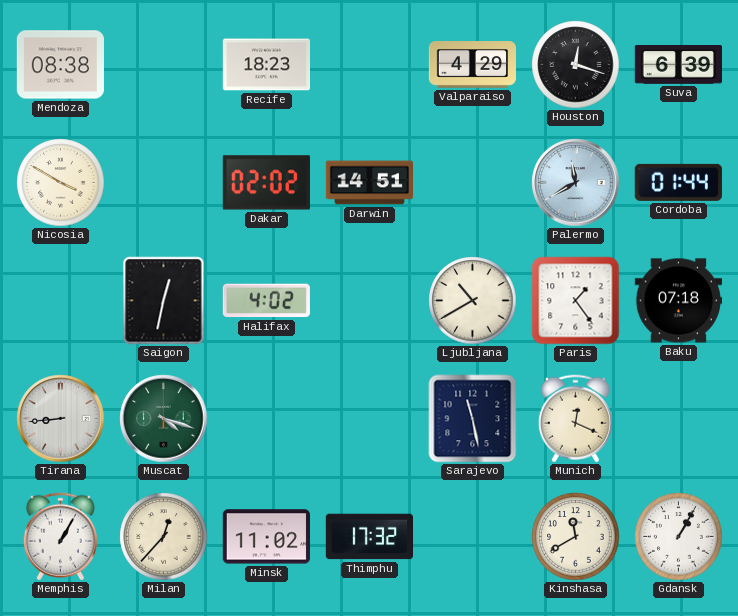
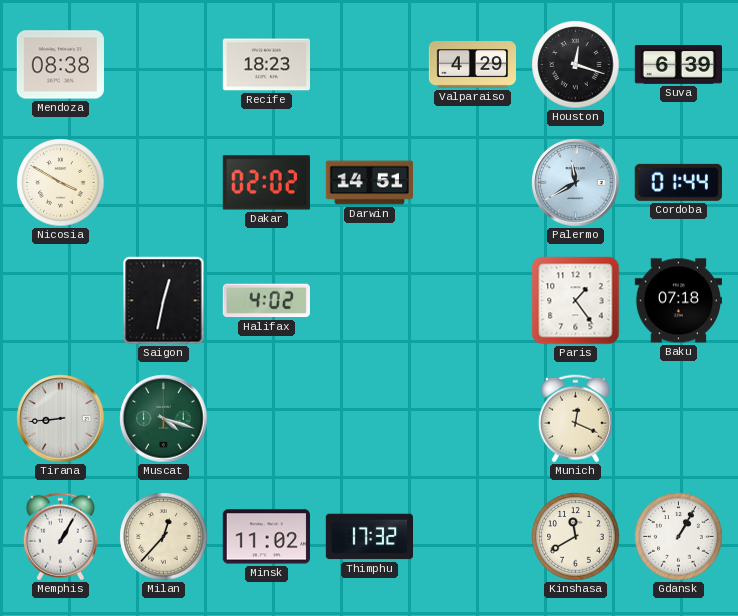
Ljubljana: 10:40 -> none (473, 301)
Sarajevo: 11:28 -> none (473, 419)
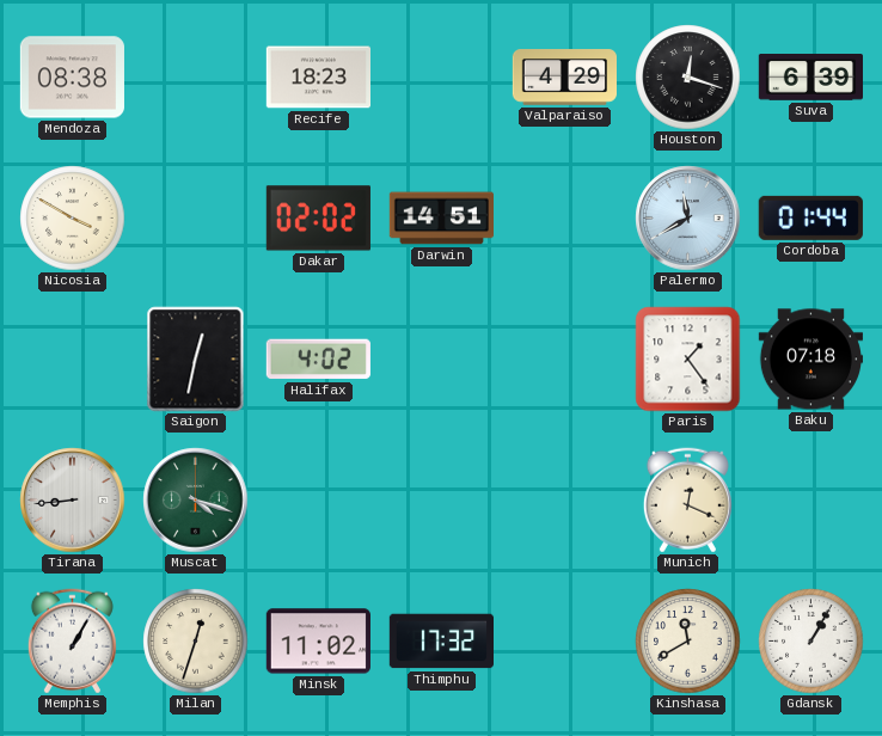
Milan: 12:37 -> 12:33 (196, 642)
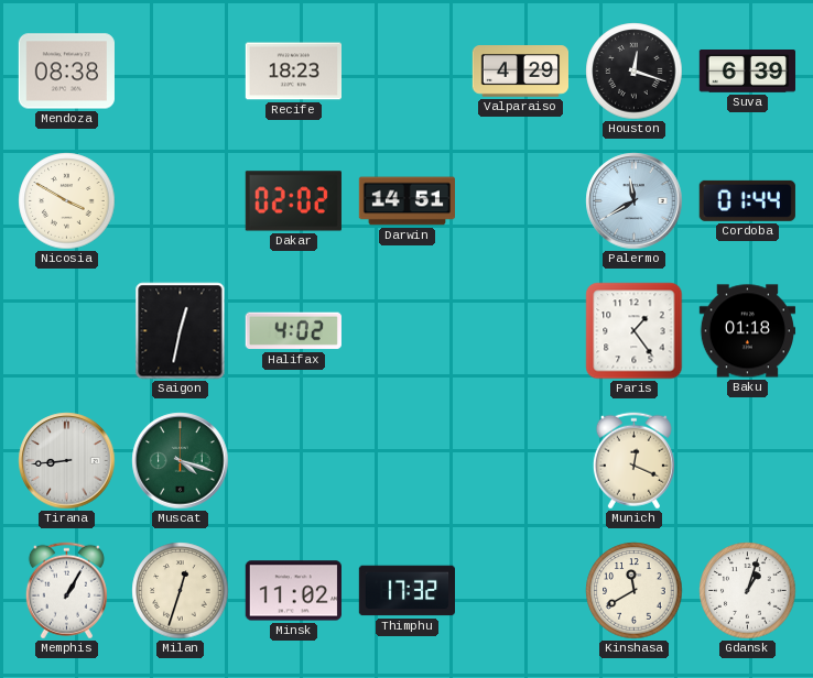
Baku: 07:18 -> 01:18 (747, 331)
Gdansk: 1:05 -> 1:03 (748, 591)
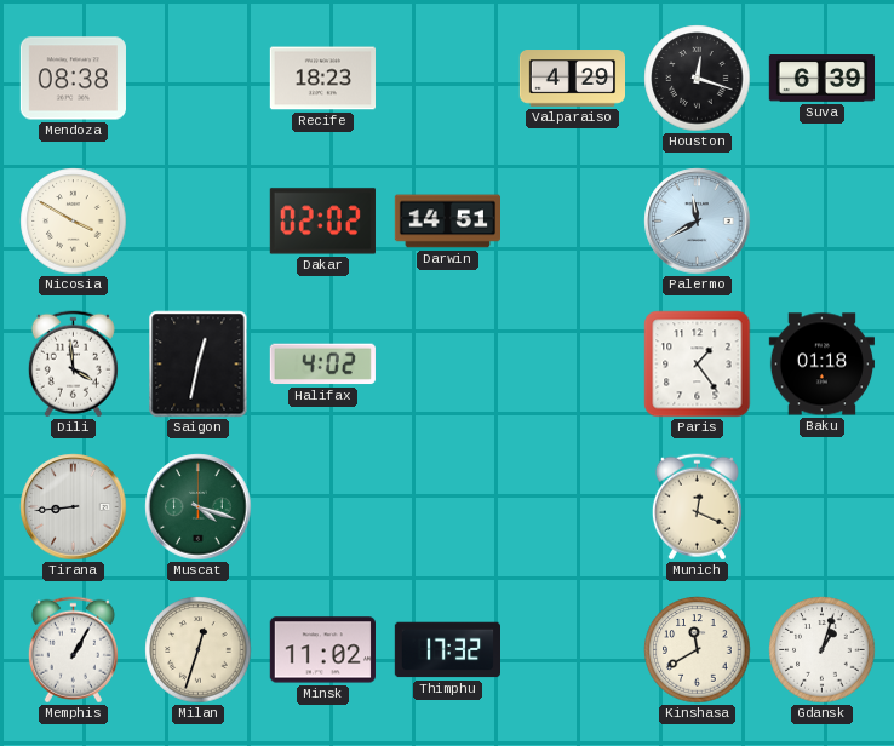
Cordoba: 01:44 -> none (747, 200)
Dili: none -> 3:59 (73, 365)
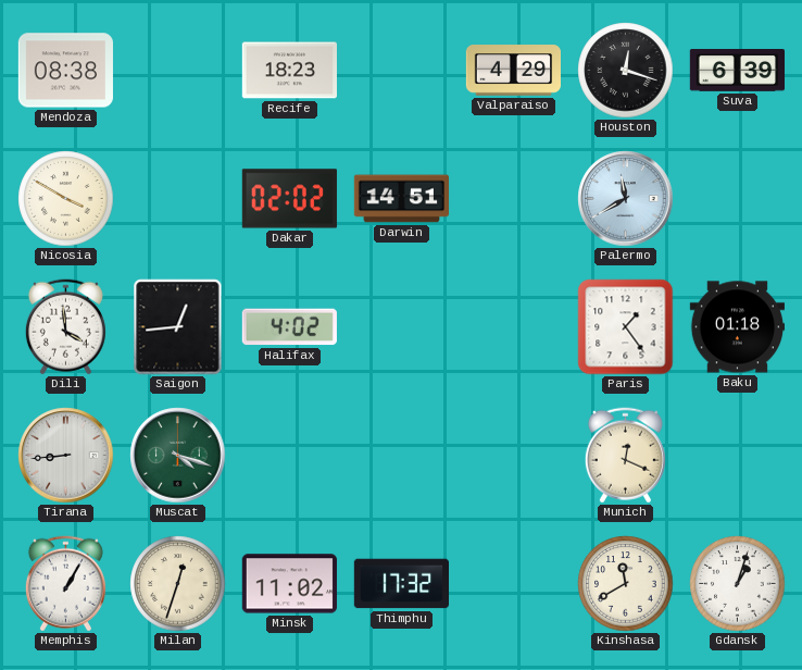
Saigon: 12:32 -> 12:44 (178, 327)
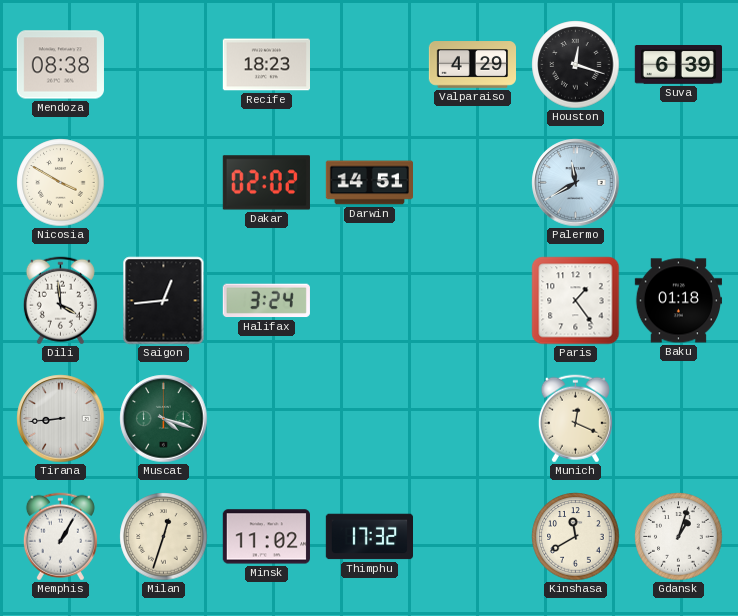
Halifax: 4:02 -> 3:24 (266, 301)
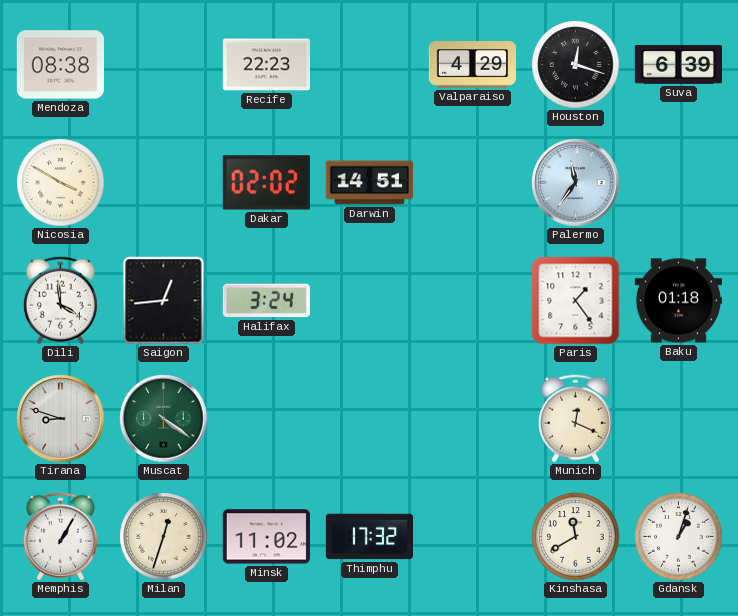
Recife: 18:23 -> 22:23 (266, 65)
Palermo: 11:40 -> 11:36 (576, 183)
Tirana: 8:44 -> 8:48 (61, 419)
Muscat: 4:18 -> 4:21 (164, 419)
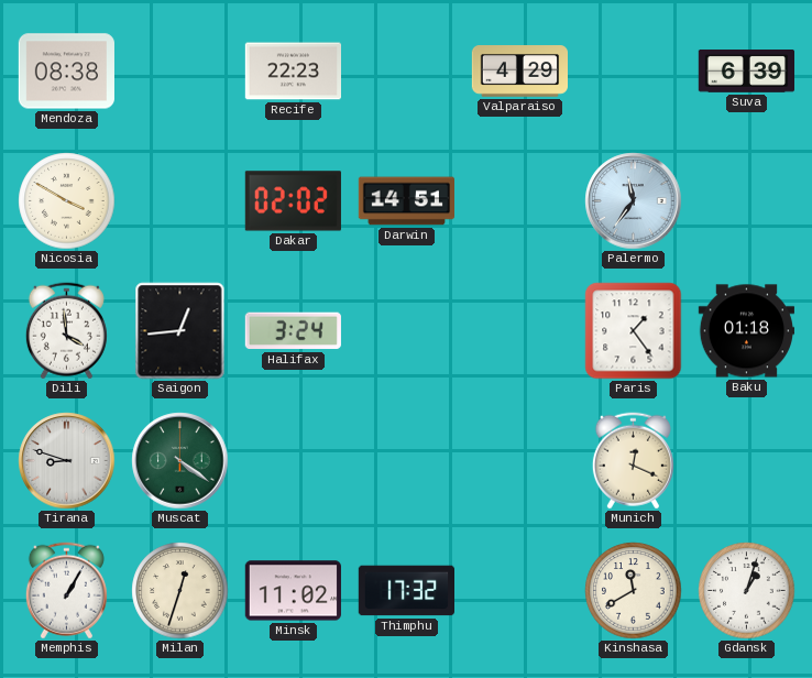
Houston: 12:18 -> none (576, 65)
